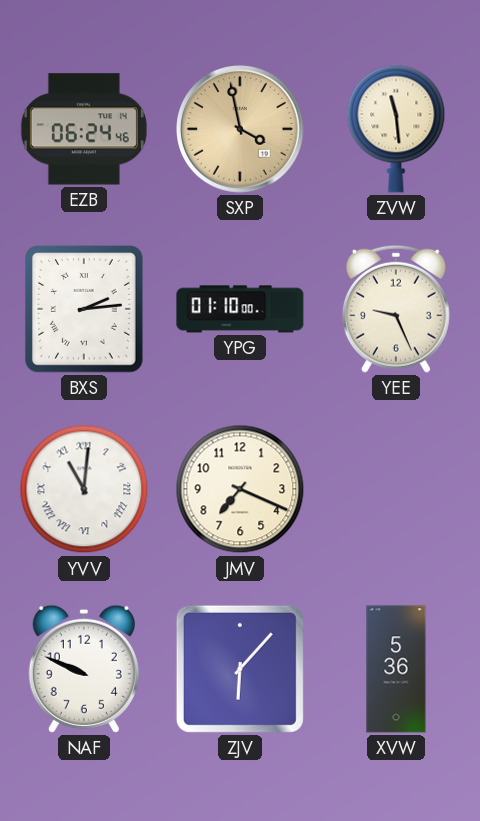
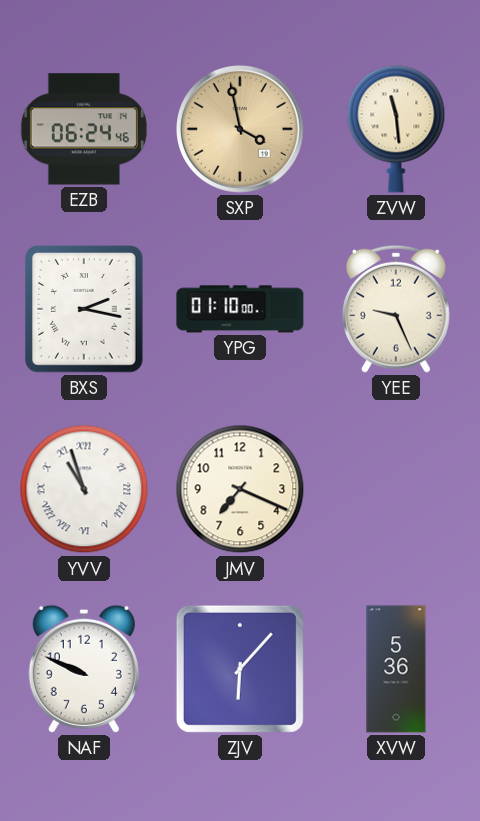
BXS: 2:14 -> 2:17 (84, 309)
YVV: 11:01 -> 10:57 (84, 489)
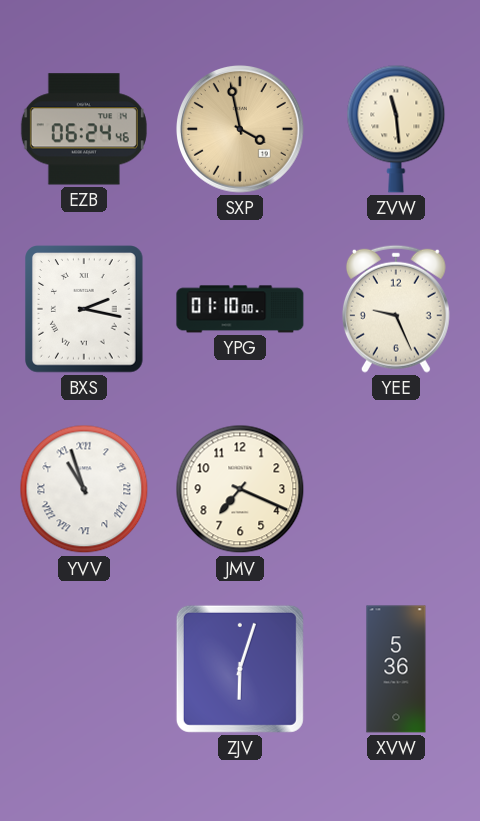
NAF: 9:49 -> none (84, 669)
ZJV: 6:07 -> 6:03 (240, 669)
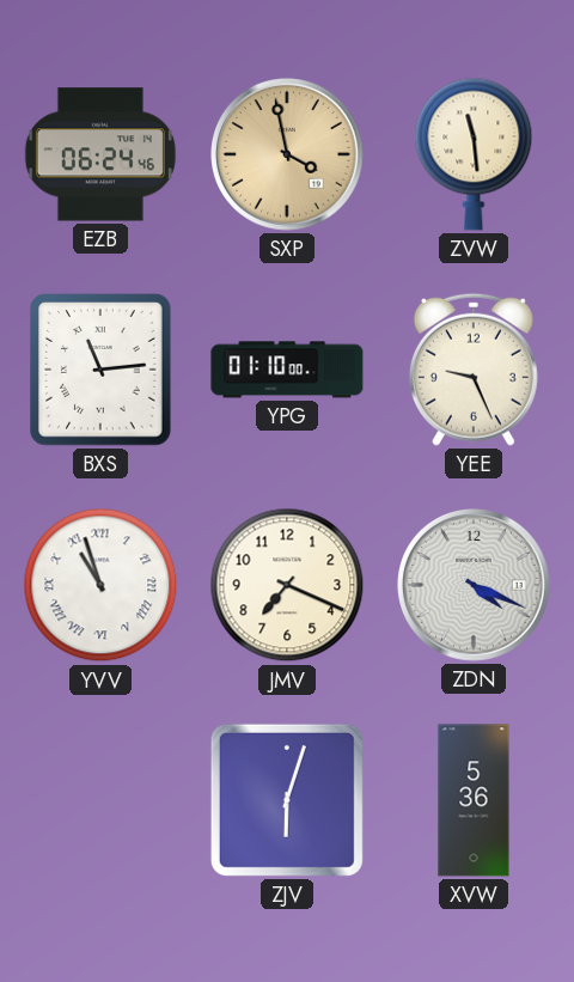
BXS: 2:17 -> 11:14 (100, 370)
ZDN: none -> 4:19 (475, 586)
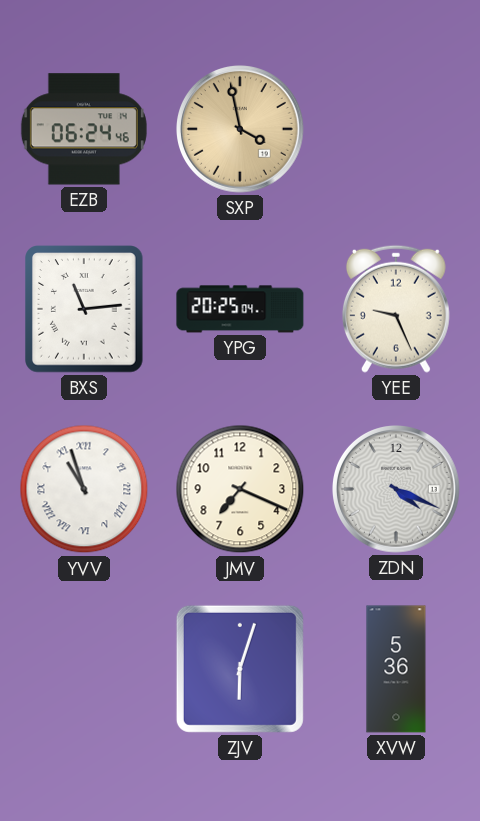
ZVW: 11:29 -> none (474, 154)
YPG: 01:10 -> 20:25 (240, 309)
